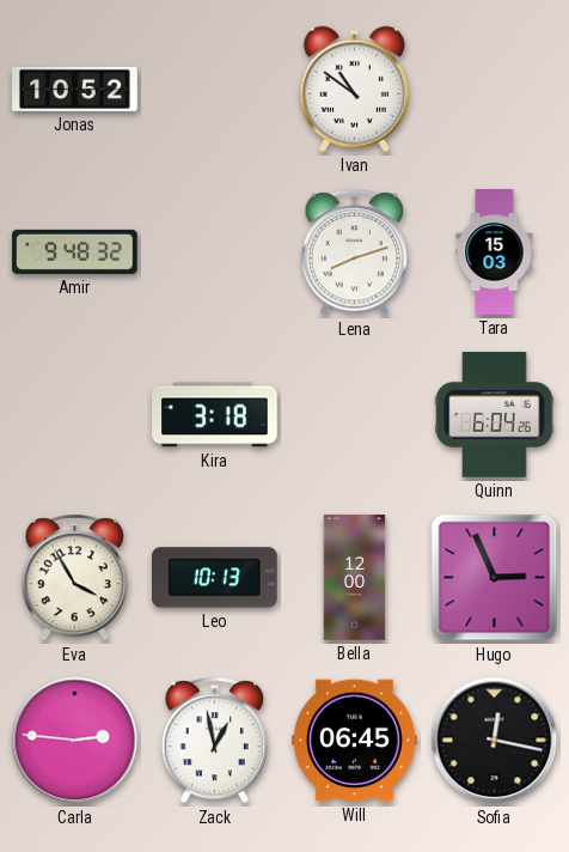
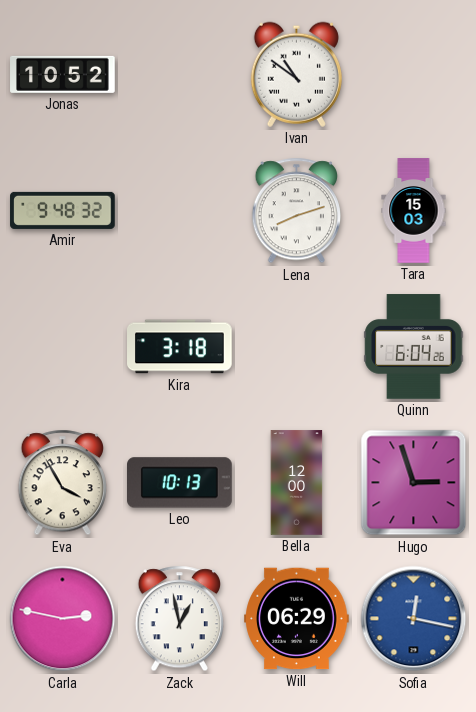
Hugo: 2:56 -> 2:57 (414, 483)
Carla: 2:46 -> 2:47 (63, 619)
Will: 06:45 -> 06:29 (297, 619)
Sofia dial: black -> blue (414, 619)
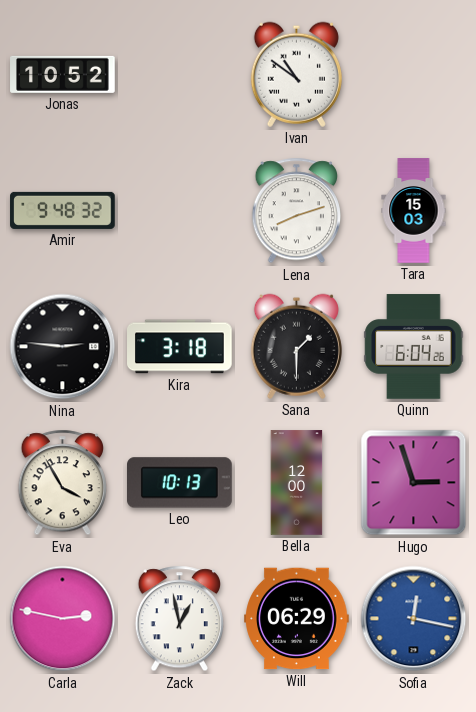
Nina: none -> 2:46 (63, 347)
Sana: none -> 1:30 (296, 346)
